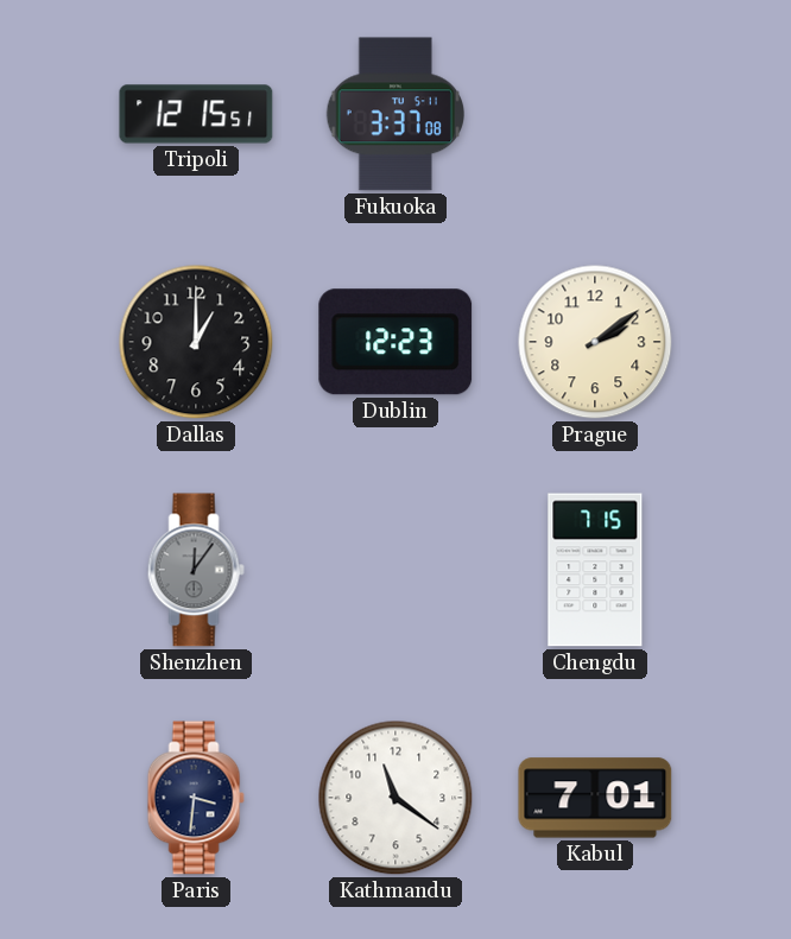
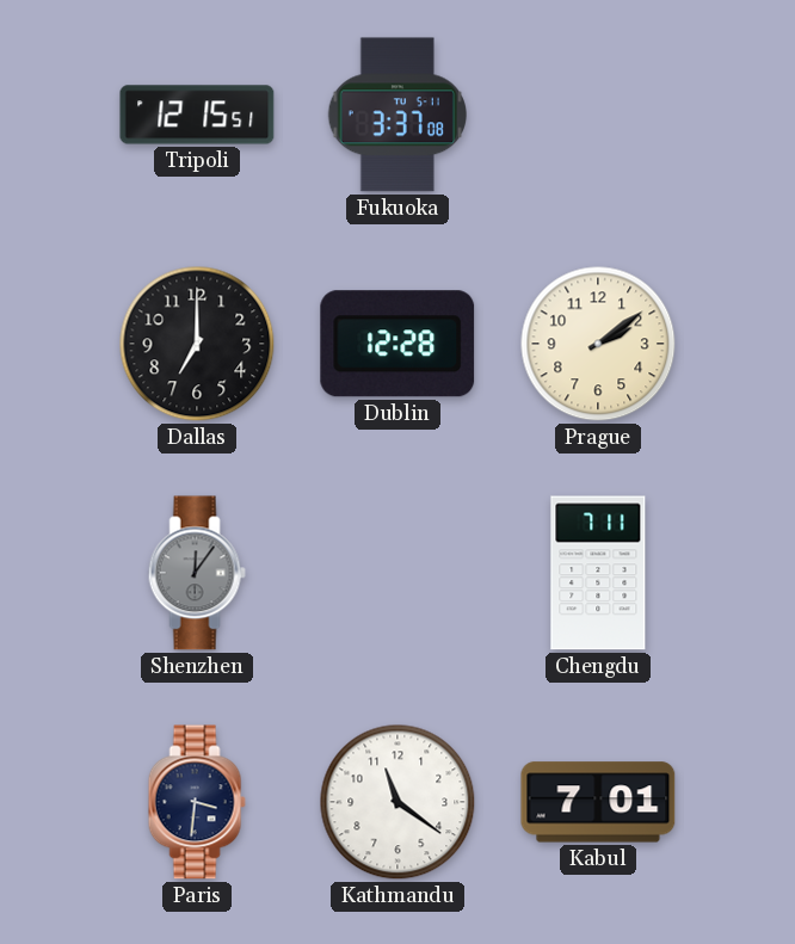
Dallas: 1:00 -> 7:00 (197, 344)
Dublin: 12:23 -> 12:28 (397, 344)
Chengdu: 7:15 -> 7:11 (598, 573)
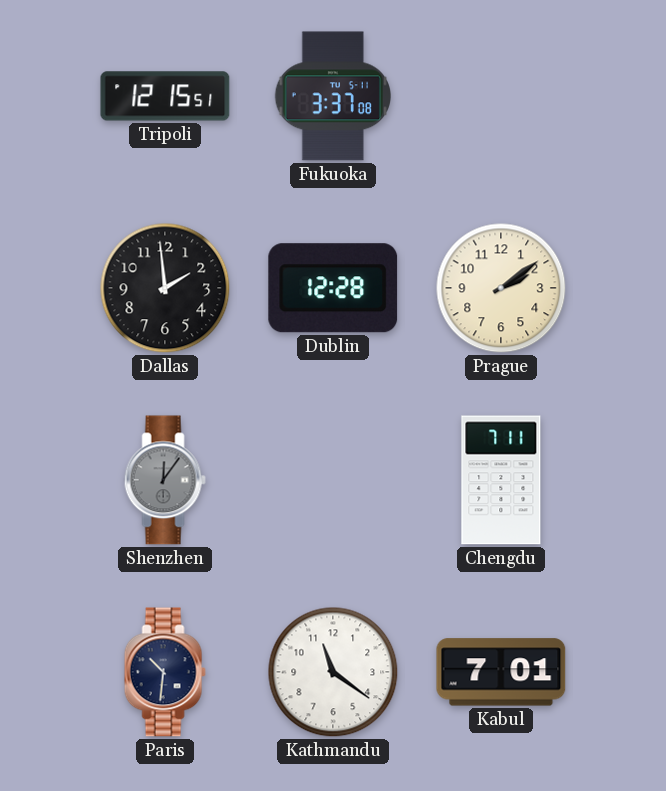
Dallas: 7:00 -> 1:59 (165, 288)
Paris: 3:31 -> 10:31 (165, 672)
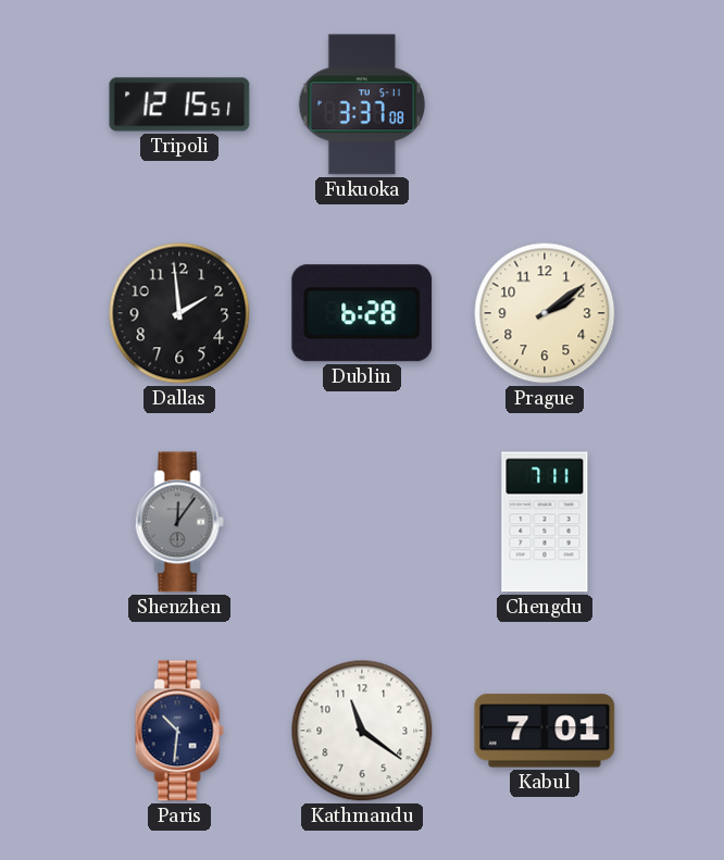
Dublin: 12:28 -> 6:28 (362, 313)
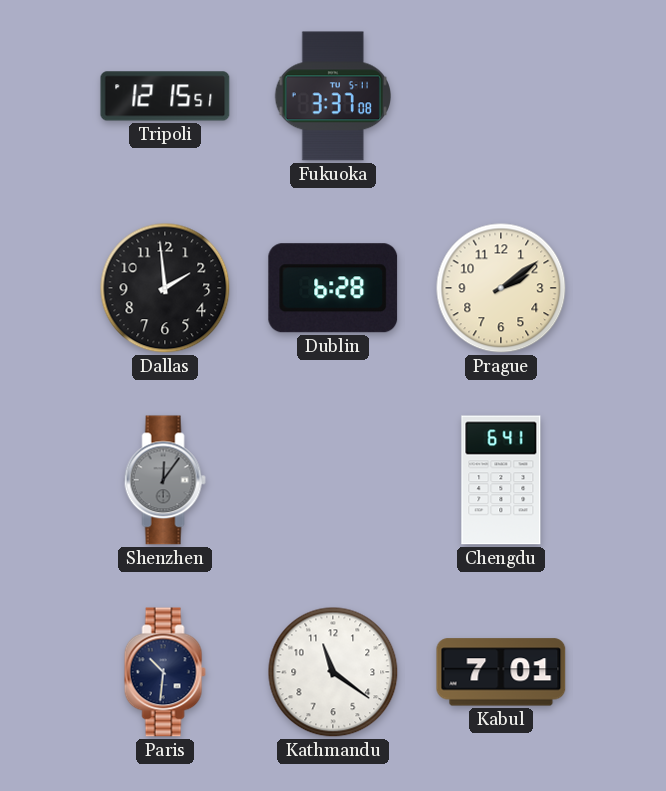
Chengdu: 7:11 -> 6:41 (501, 480)
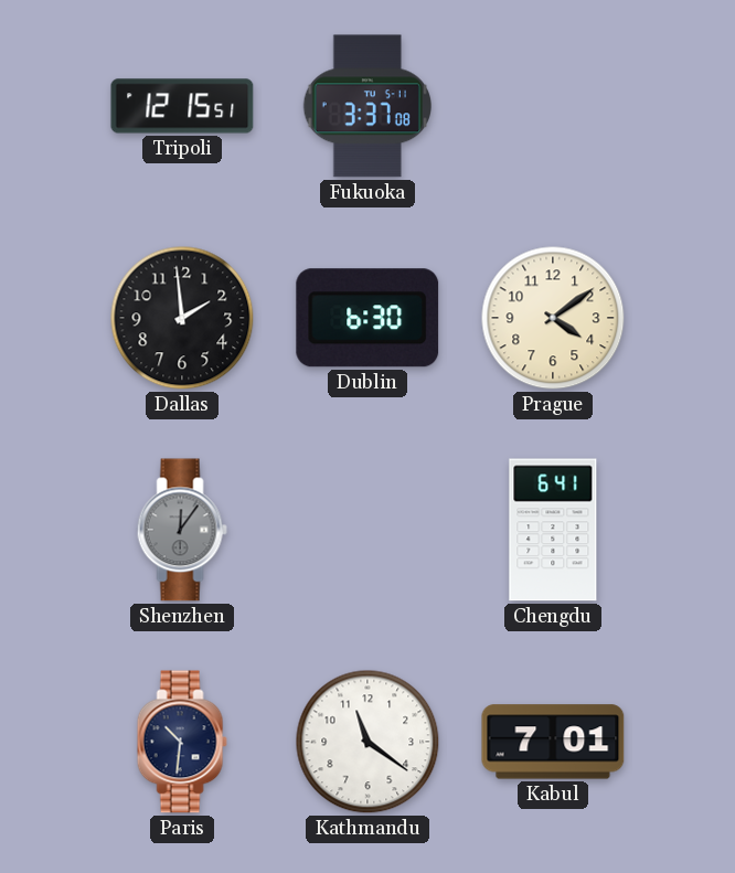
Dublin: 6:28 -> 6:30 (367, 318)
Prague: 2:09 -> 4:09 (553, 318)
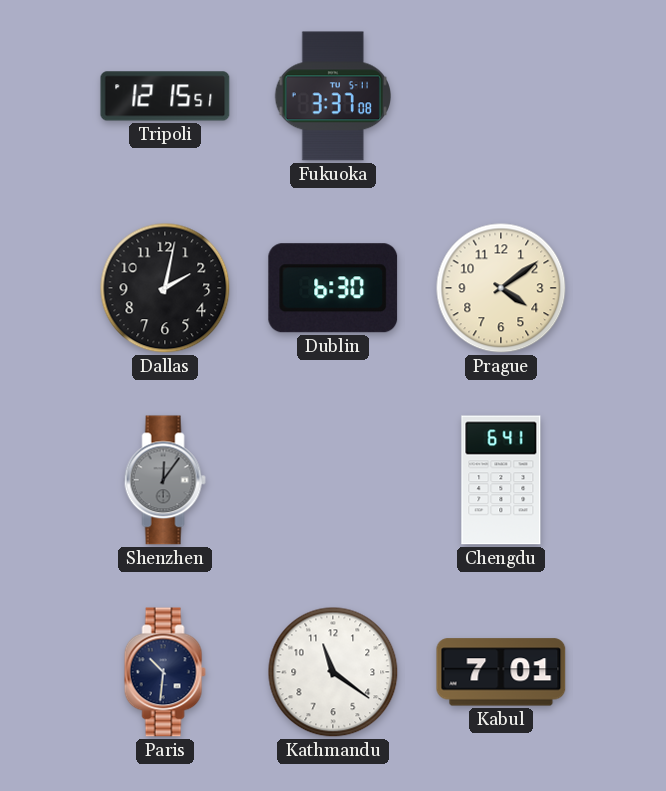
Dallas: 1:59 -> 2:02 (165, 288)
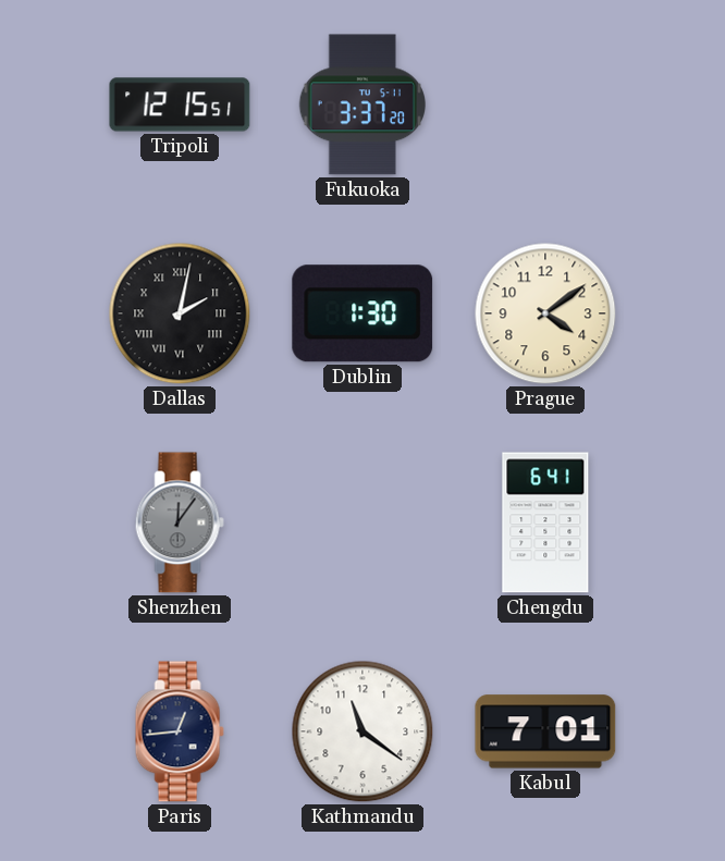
Fukuoka: 3:37:08 -> 3:37:20 (361, 104)
Dallas numerals: Arabic -> Roman (180, 313)
Dublin: 6:30 -> 1:30 (362, 313)
Paris: 10:31 -> 12:44 (180, 731)
